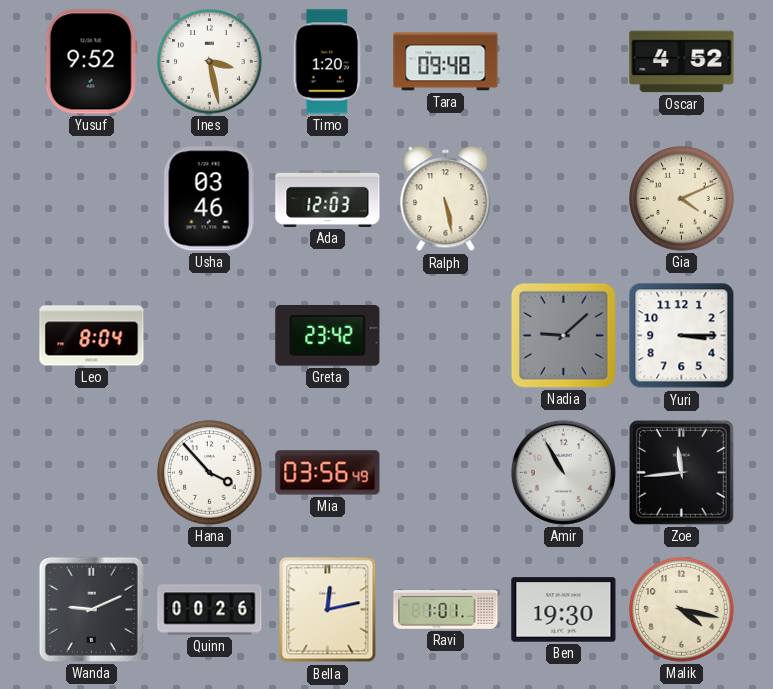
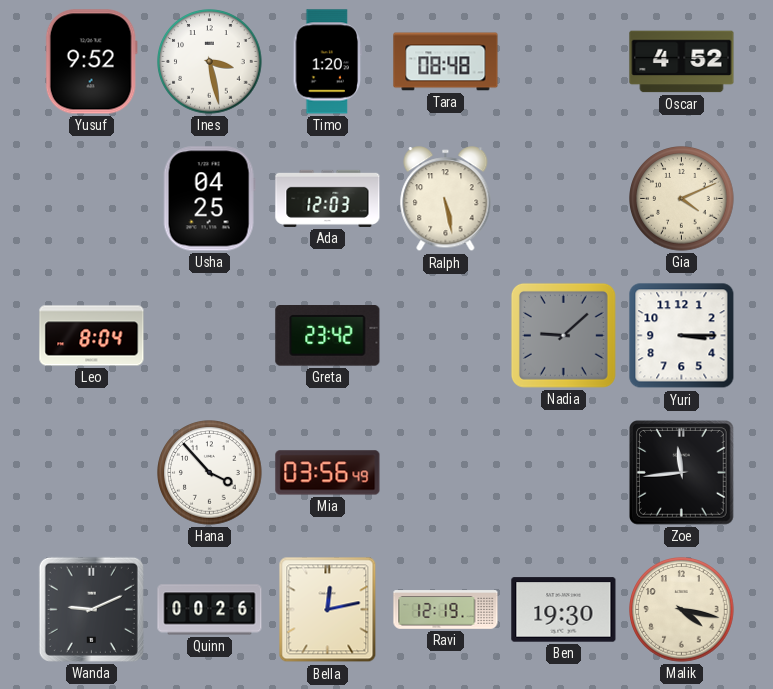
Tara: 09:48 -> 08:48 (446, 62)
Usha: 03:46 -> 04:25 (209, 199)
Amir: 10:55 -> none (563, 472)
Ravi: 1:01 -> 12:19 (446, 610)
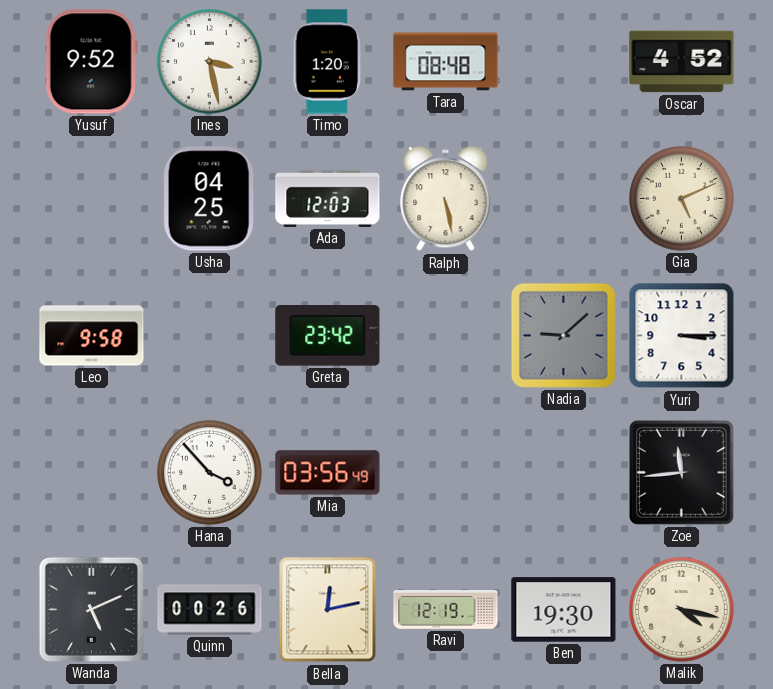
Gia: 4:11 -> 5:11 (682, 199)
Leo: 8:04 -> 9:58 (92, 336)
Wanda: 9:11 -> 5:11 (91, 609)
